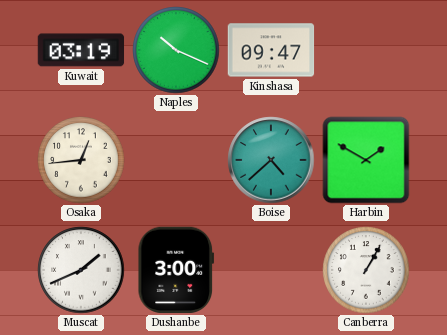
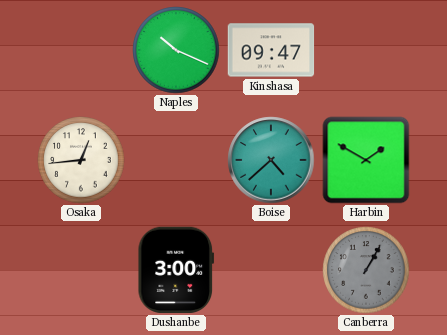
Kuwait: 03:19 -> none (81, 50)
Muscat: 1:41 -> none (81, 270)
Canberra dial: white -> grey (366, 270)
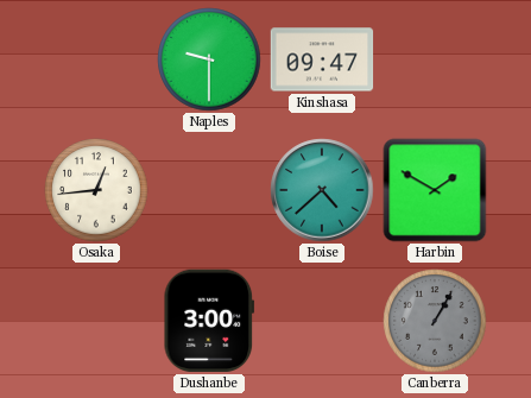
Naples: 10:19 -> 9:30 (209, 59)
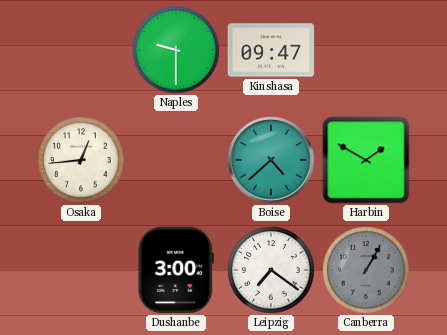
Leipzig: none -> 7:21 (271, 270)
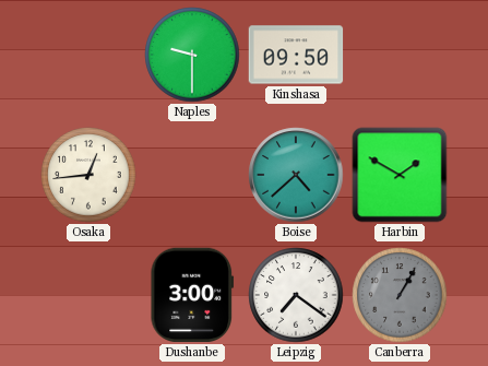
Kinshasa: 09:47 -> 09:50 (296, 55)
